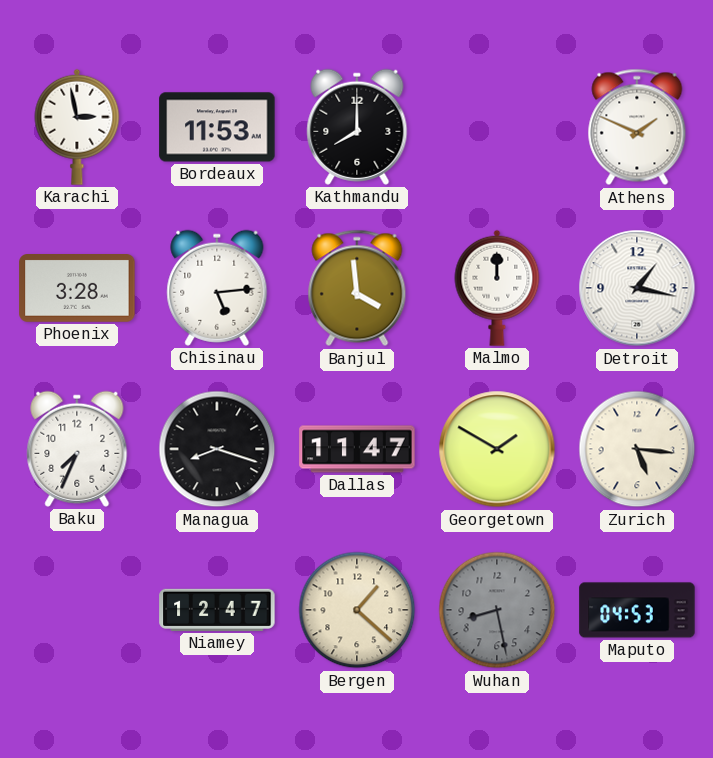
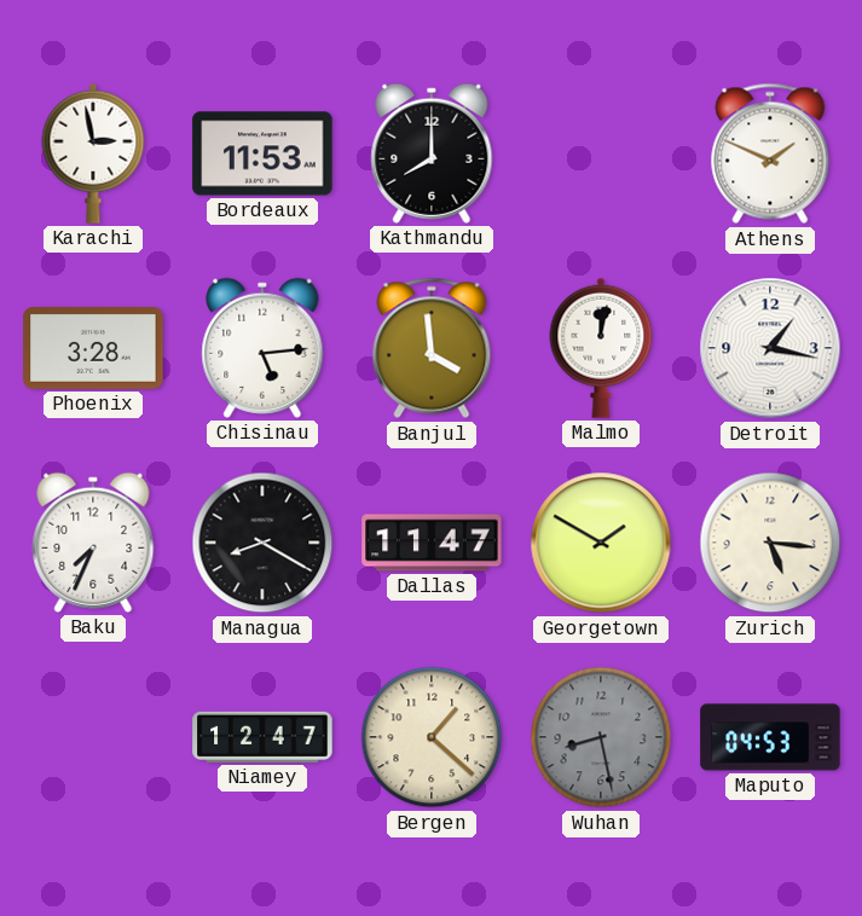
Malmo: 12:00 -> 12:02 (601, 348)
Managua: 8:18 -> 8:20 (262, 543)
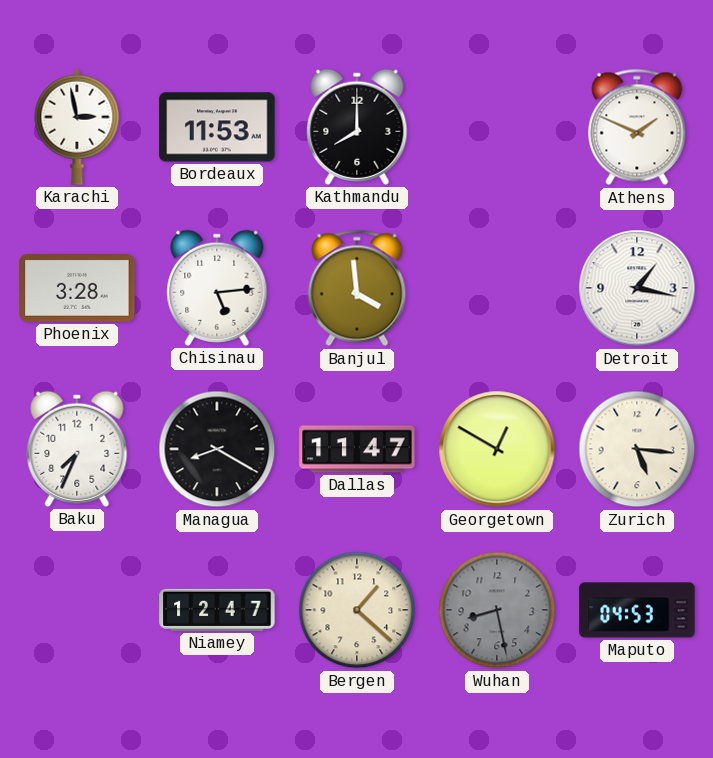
Malmo: 12:02 -> none (601, 348)
Georgetown: 1:50 -> 12:50 (497, 449)
